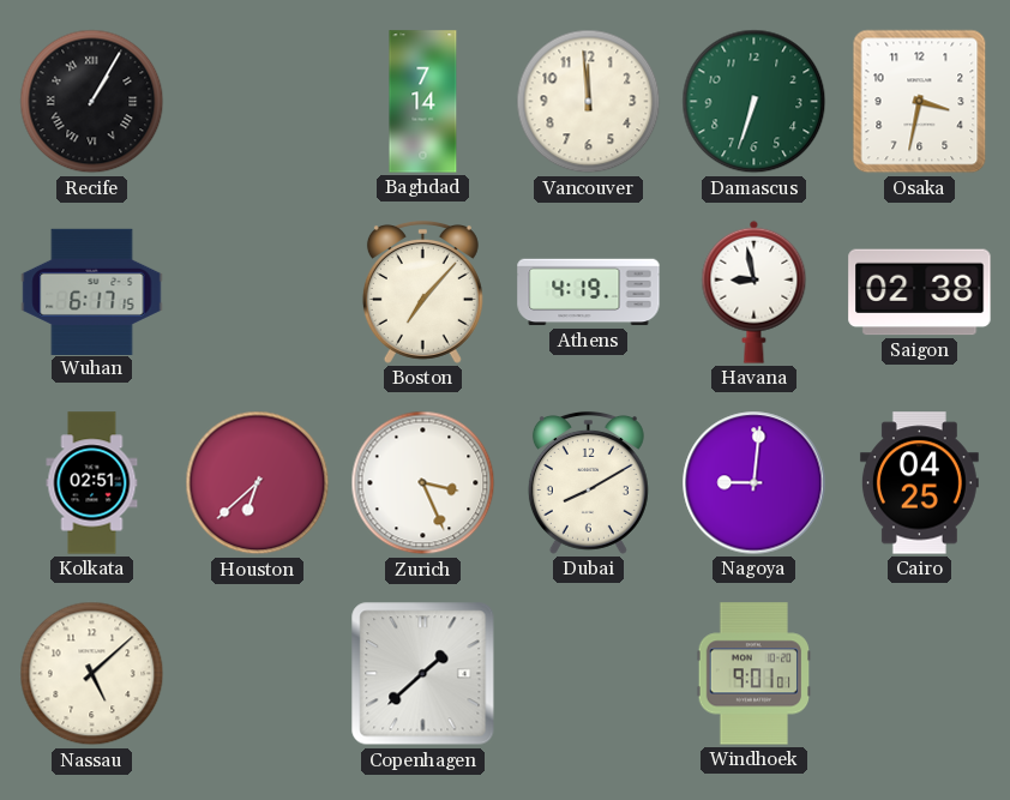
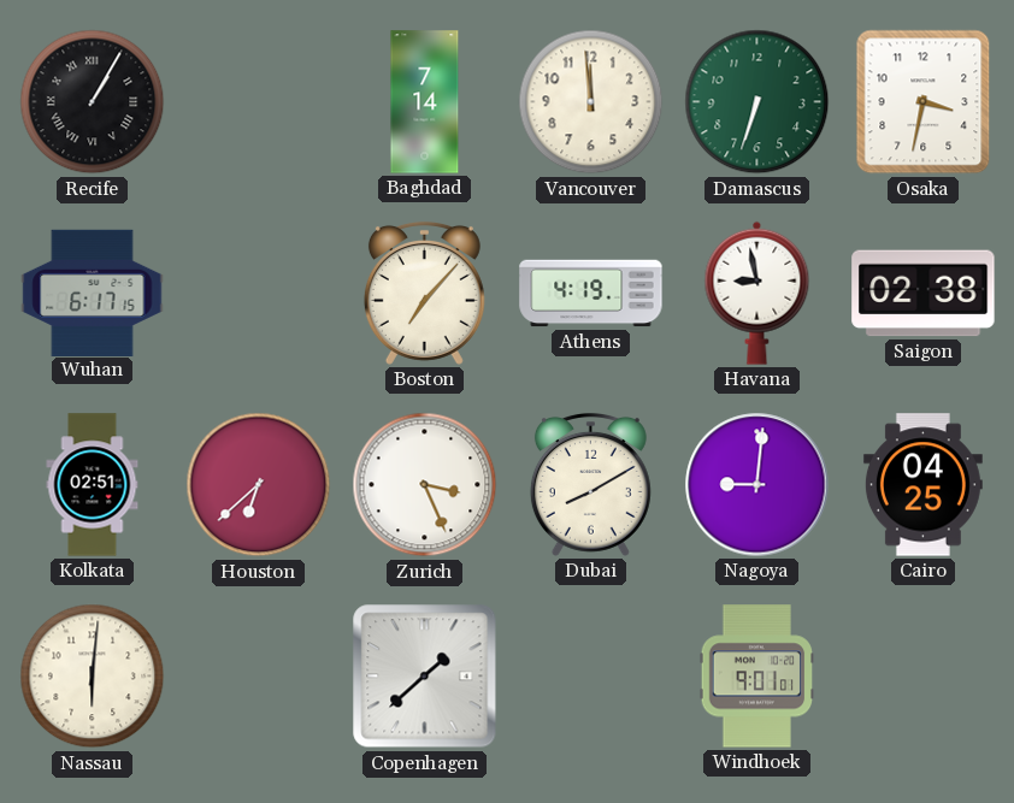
Nassau: 5:08 -> 6:01 (93, 677)
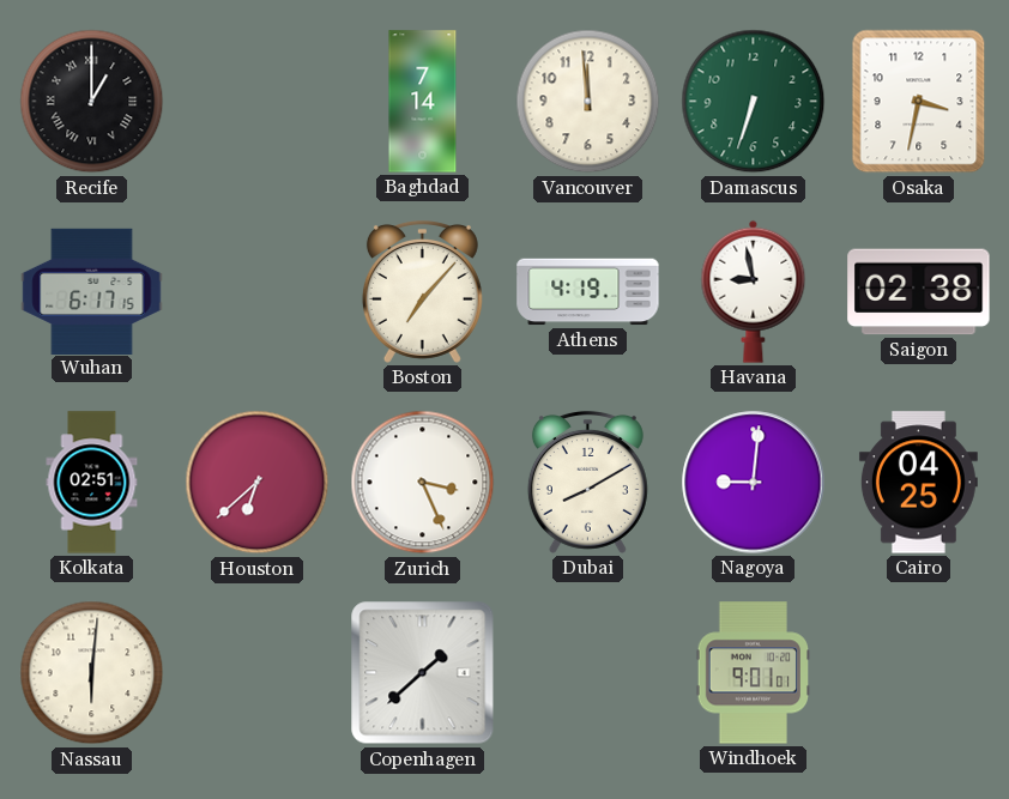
Recife: 1:05 -> 1:00 (92, 102)
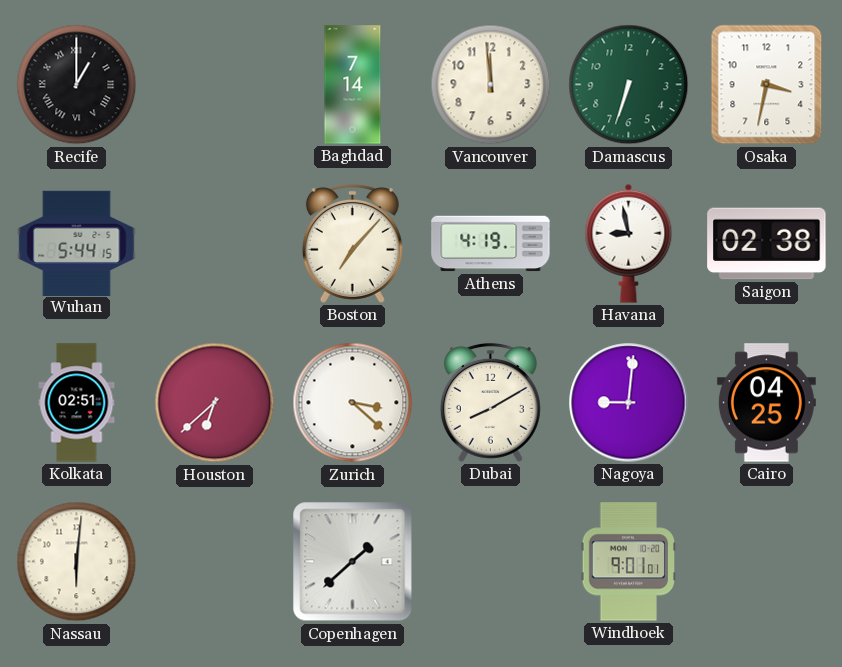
Wuhan: 6:17 -> 5:44 (77, 243)
Zurich: 3:26 -> 3:22 (353, 403)
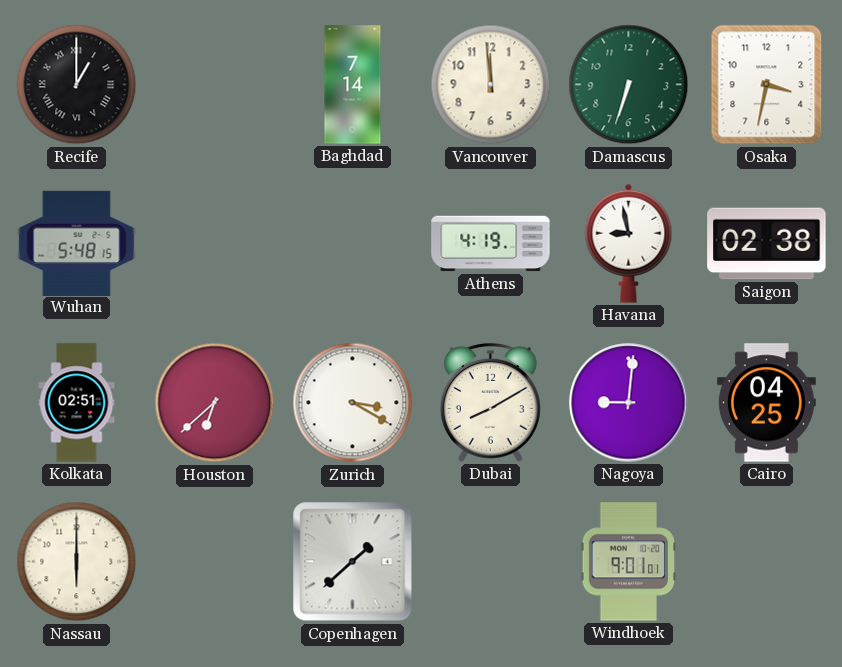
Wuhan: 5:44 -> 5:48 (77, 243)
Boston: 7:07 -> none (352, 243)
Zurich: 3:22 -> 3:20 (353, 403)
Nassau: 6:01 -> 6:00 (77, 562)
